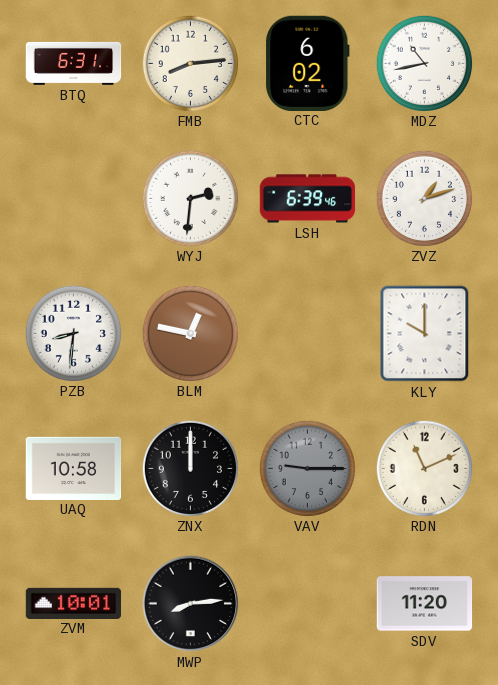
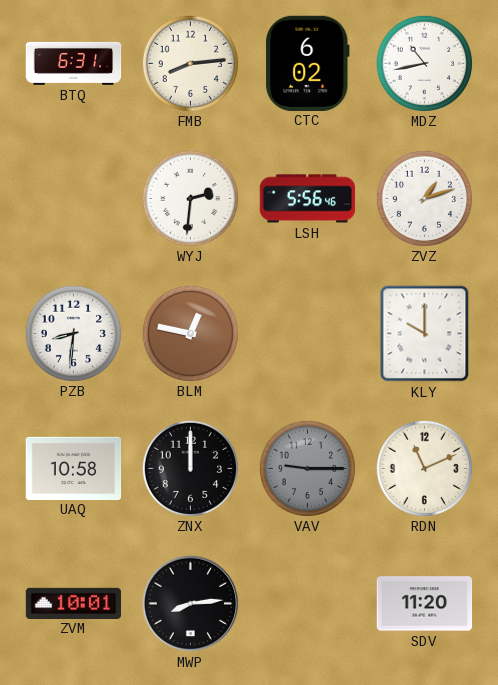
LSH: 6:39 -> 5:56 (308, 199)
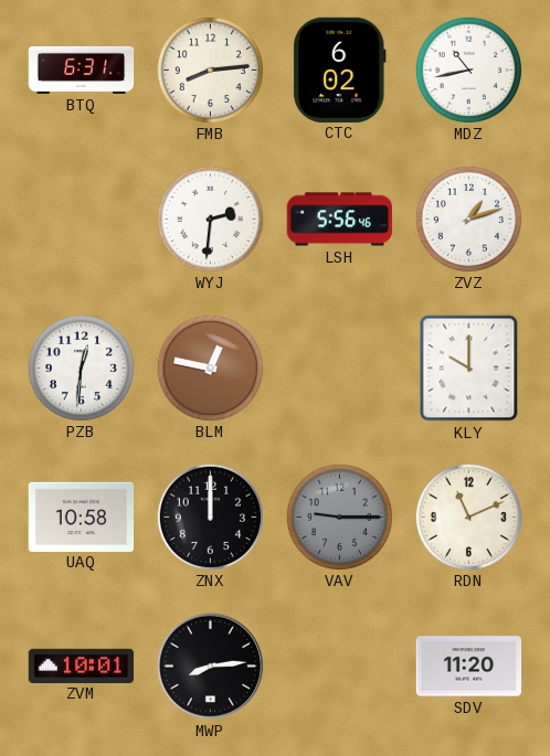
PZB: 8:31 -> 12:31 (81, 368)
